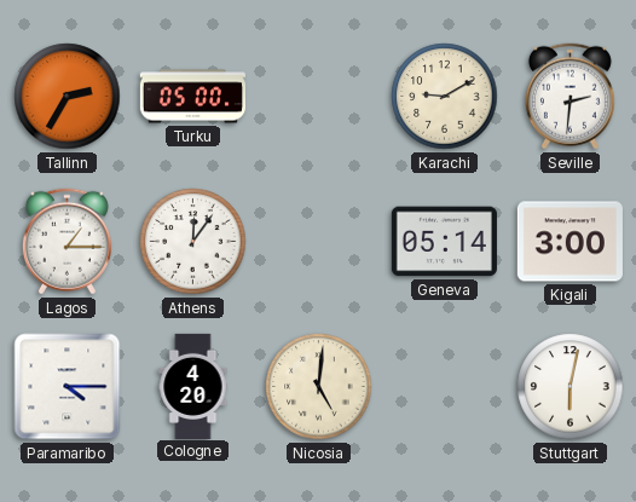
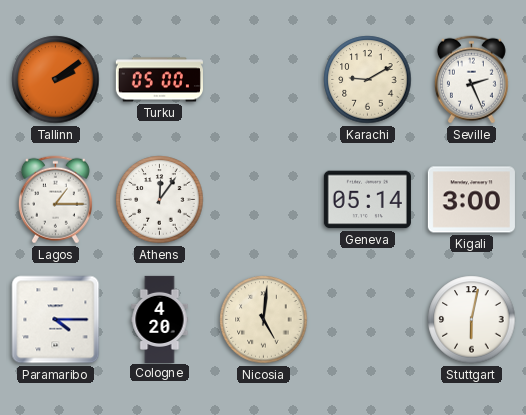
Tallinn: 2:35 -> 2:09 (56, 80)
Seville: 2:31 -> 2:26 (471, 80)
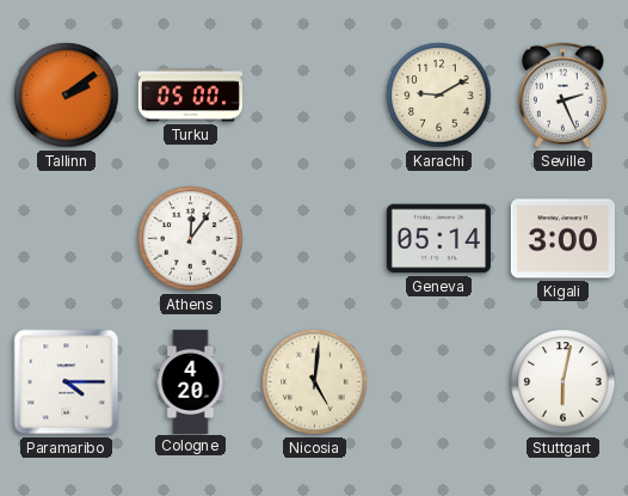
Lagos: 1:15 -> none (55, 200)
